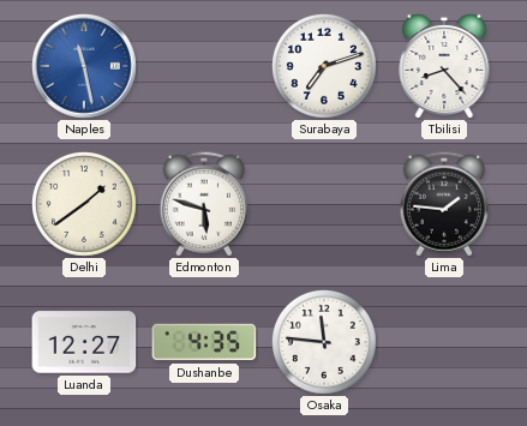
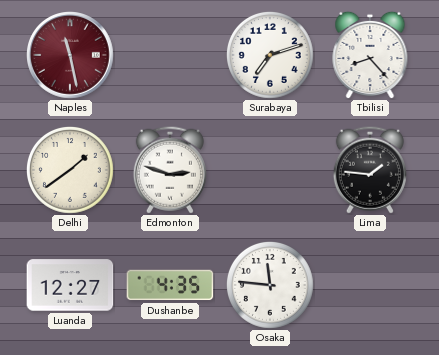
Naples dial: blue -> burgundy (71, 56)
Edmonton: 5:48 -> 2:48 (170, 170)
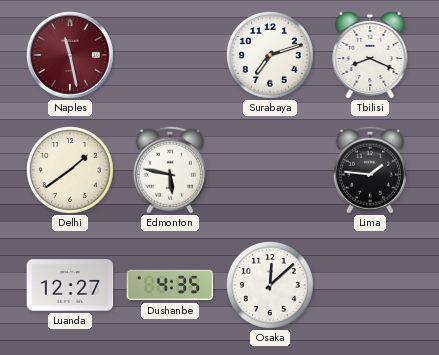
Tbilisi: 8:23 -> 8:19 (370, 55)
Edmonton: 2:48 -> 5:47 (170, 170)
Osaka: 11:46 -> 12:08 (271, 286)
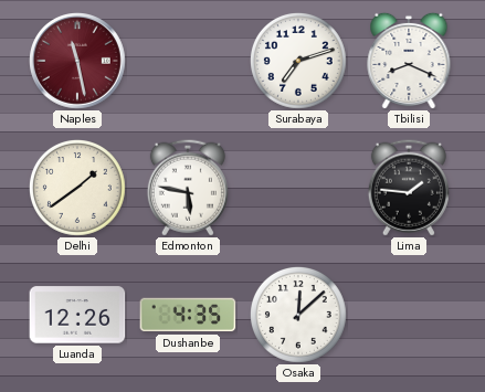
Luanda: 12:27 -> 12:26 (77, 315)
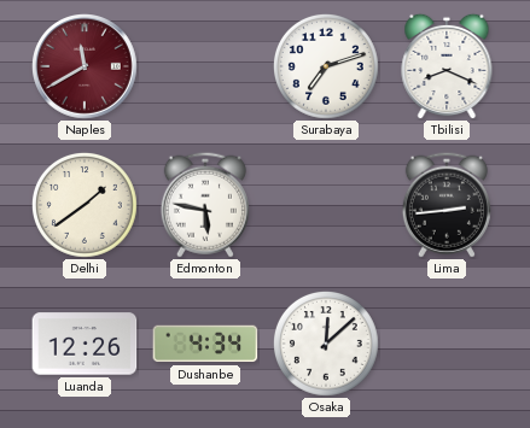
Naples: 11:28 -> 11:40 (86, 68)
Lima: 1:46 -> 2:44 (447, 205)
Dushanbe: 4:35 -> 4:34 (205, 344)
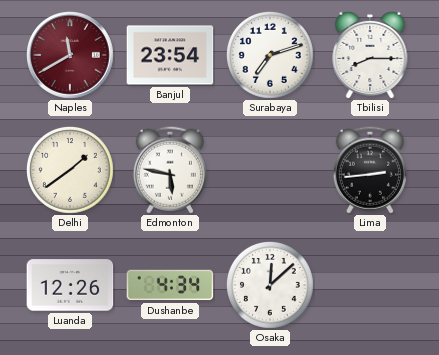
Banjul: none -> 23:54 (170, 55)
Tbilisi: 8:19 -> 8:15 (370, 55)
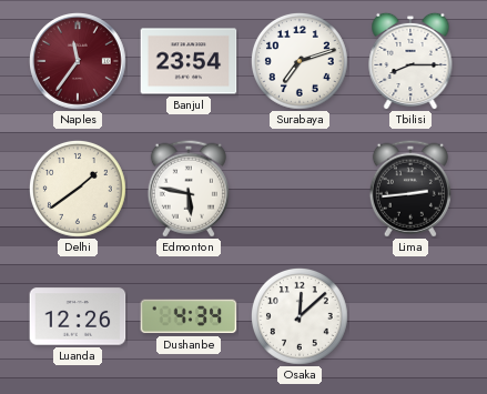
Naples: 11:40 -> 11:36 (79, 62)
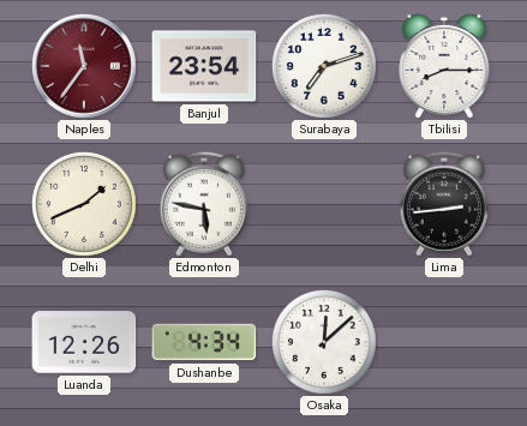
Delhi: 1:39 -> 1:41 (85, 205)
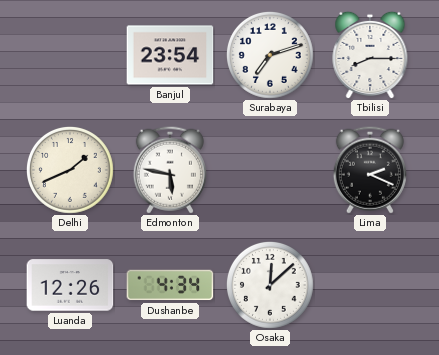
Naples: 11:36 -> none (85, 67)
Lima: 2:44 -> 2:19 (370, 170)
